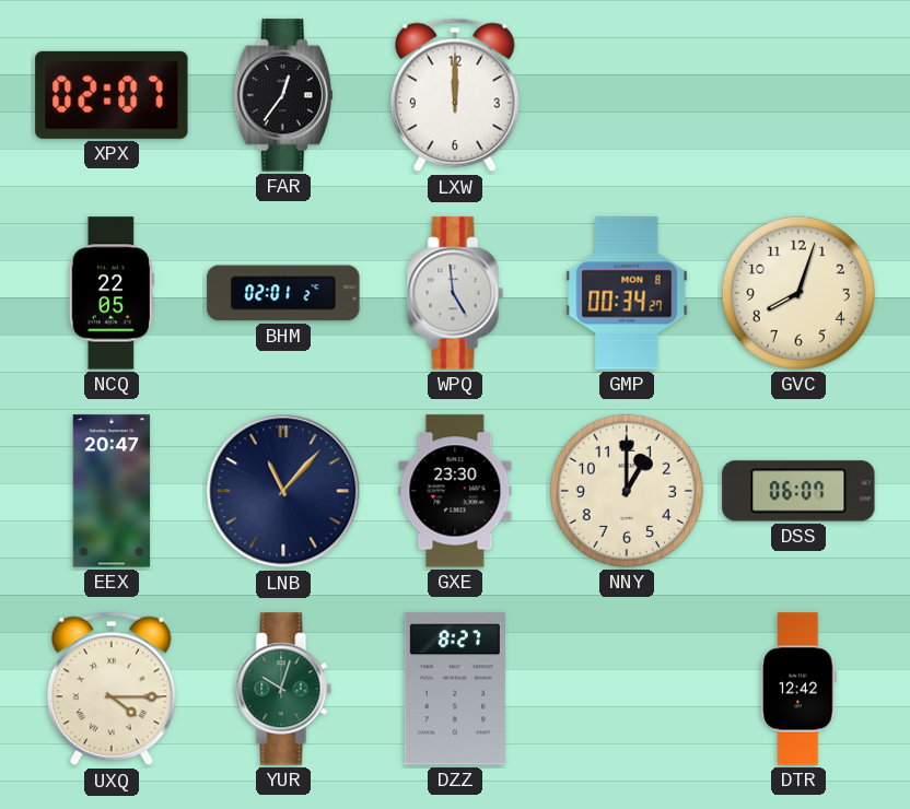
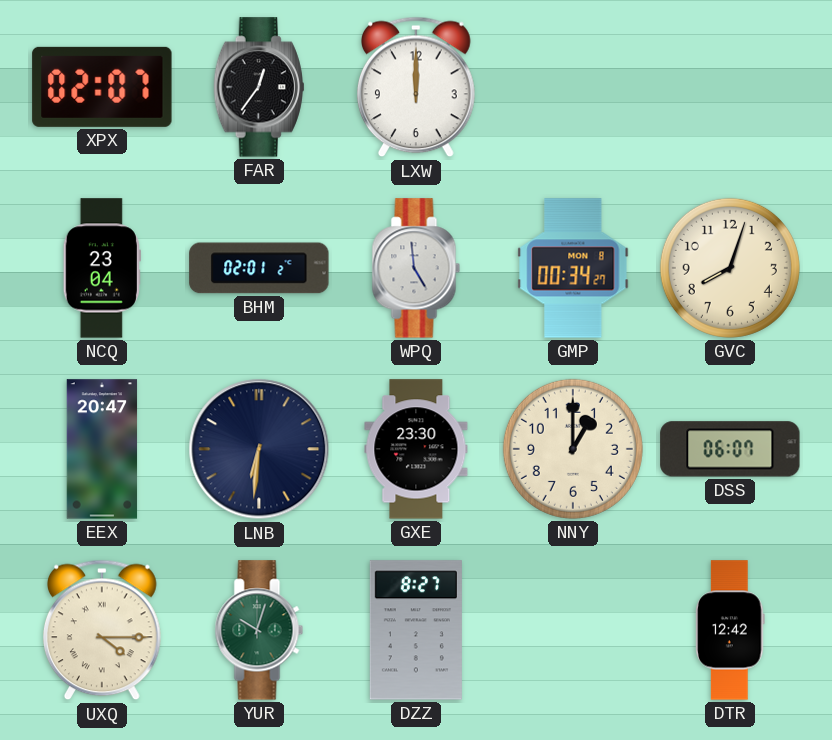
NCQ: 22:05 -> 23:04 (102, 268)
LNB: 11:07 -> 6:31 (259, 449)
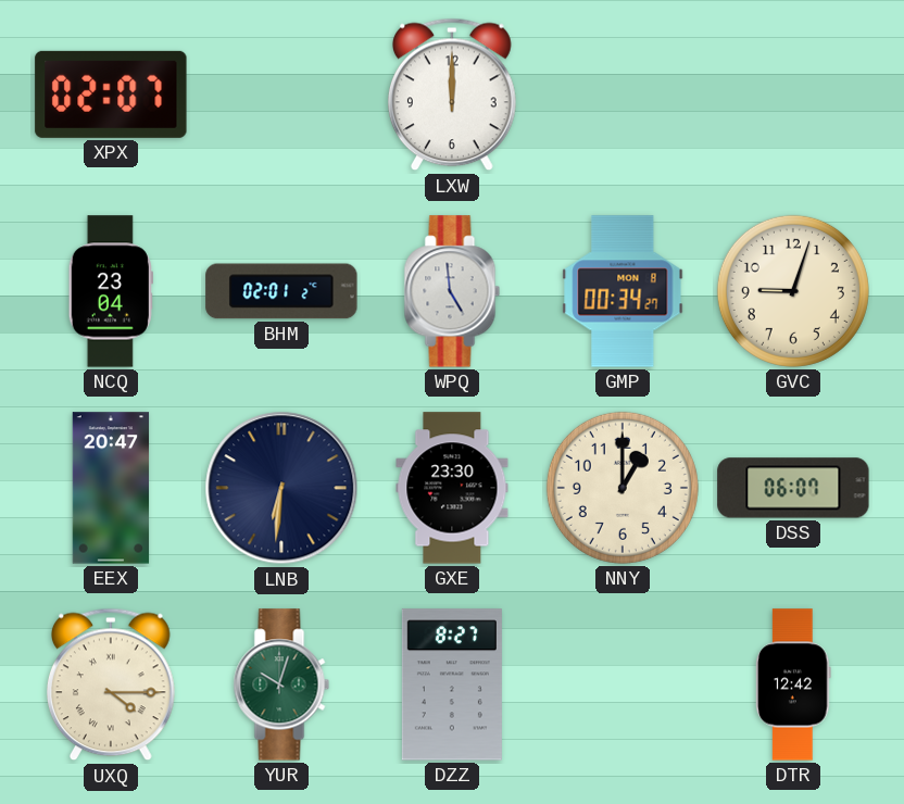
FAR: 12:36 -> none (259, 87)
GVC: 8:03 -> 9:03 (793, 291)
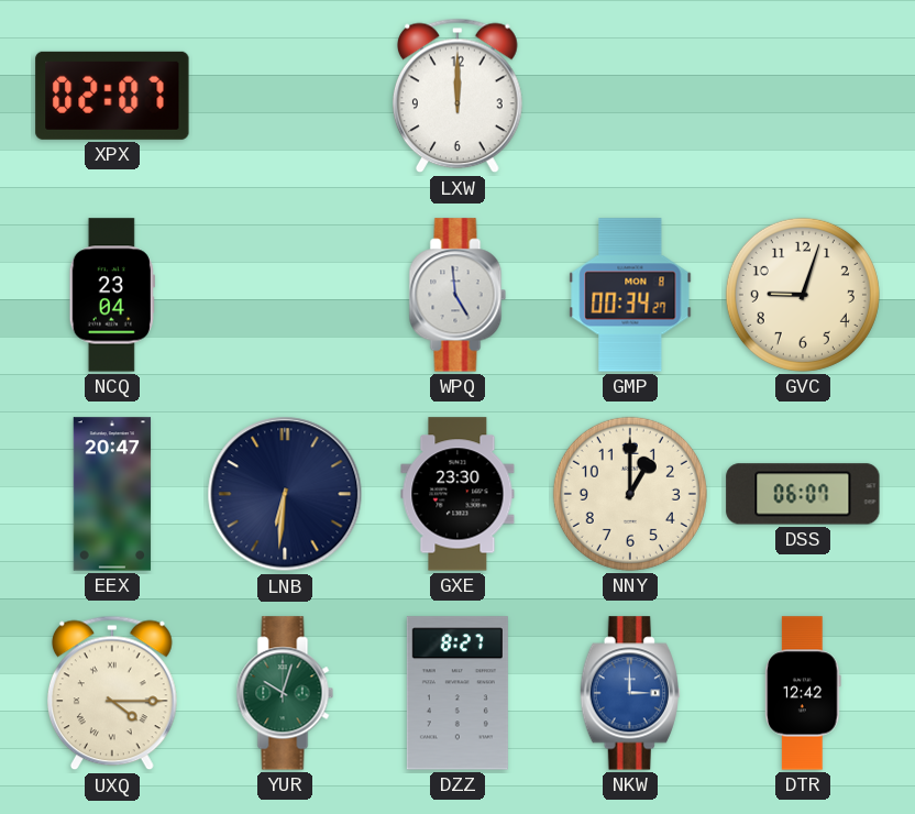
BHM: 02:01 -> none (281, 291)
NKW: none -> 3:00 (630, 693)
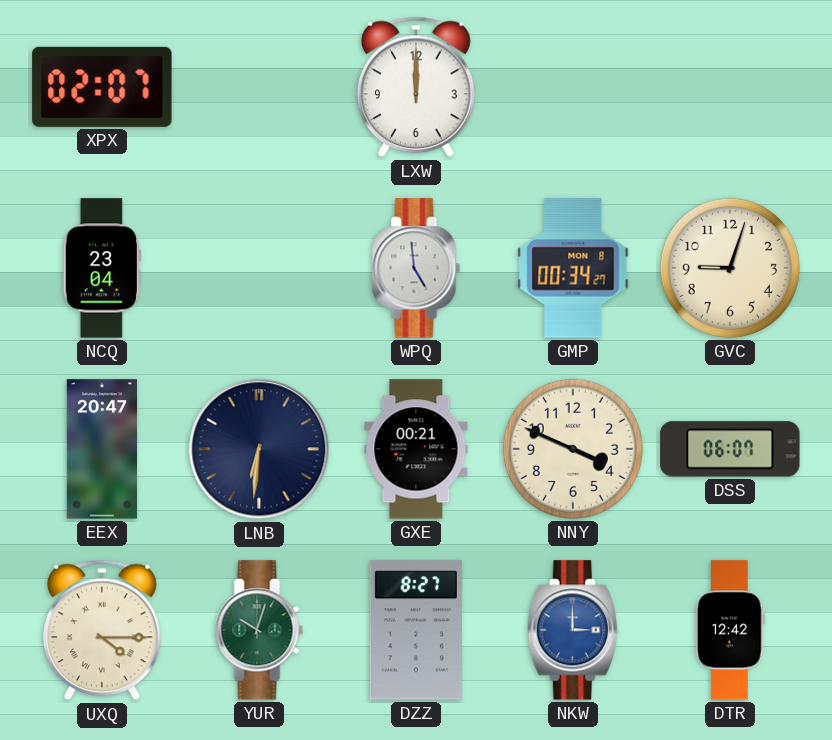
GXE: 23:30 -> 00:21 (416, 449)
NNY: 1:00 -> 3:49 (573, 449)
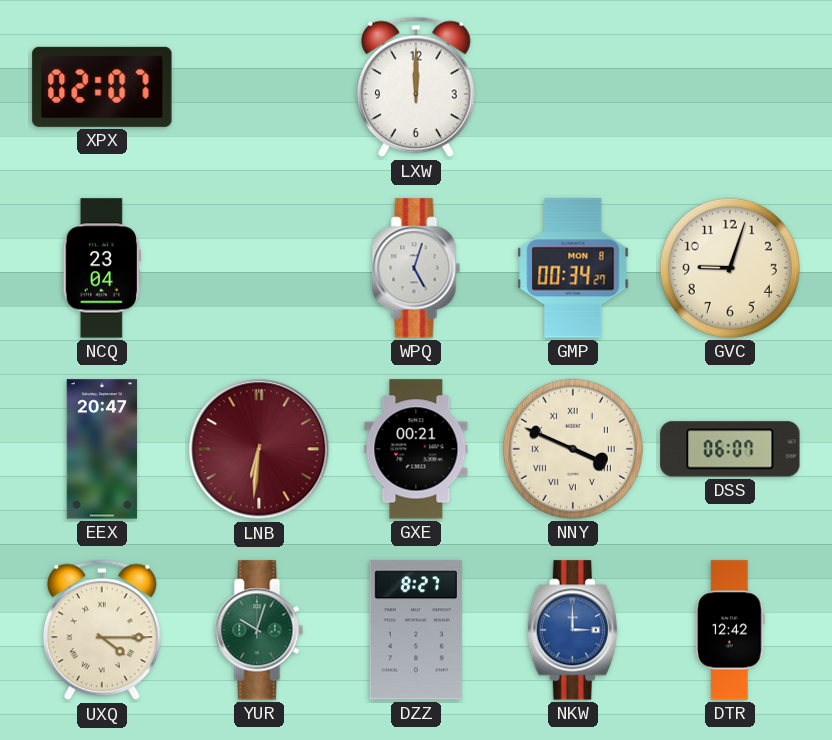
WPQ: 4:59 -> 5:03 (416, 268)
LNB dial: navy -> burgundy (259, 449)
NNY numerals: Arabic -> Roman (573, 449)
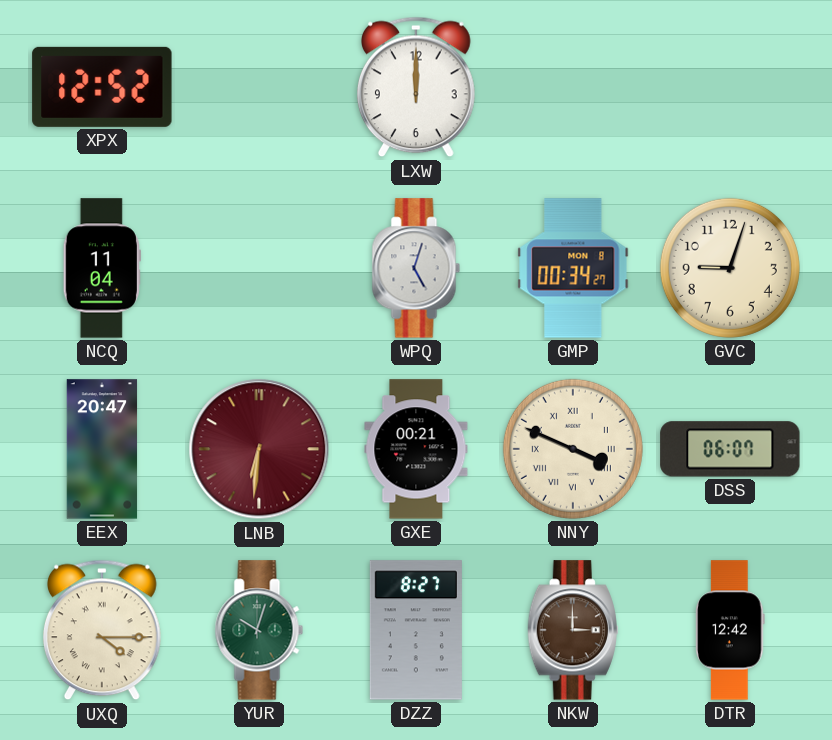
XPX: 02:07 -> 12:52 (102, 87)
NCQ: 23:04 -> 11:04 (102, 268)
NKW dial: blue -> brown (573, 630)
